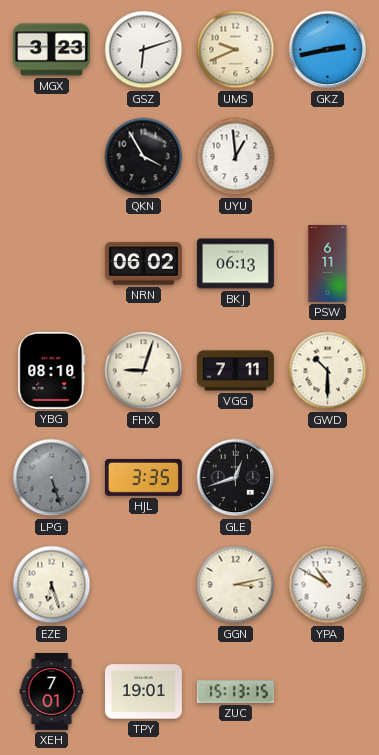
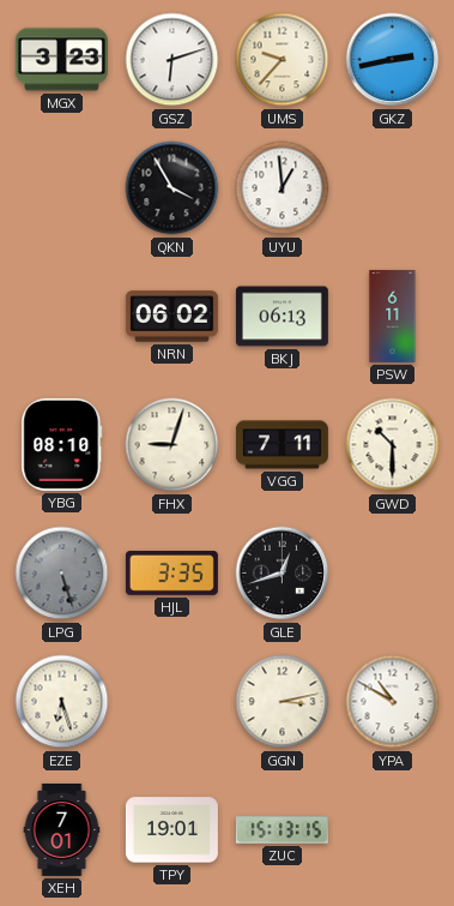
UMS: 9:41 -> 9:37 (283, 60)
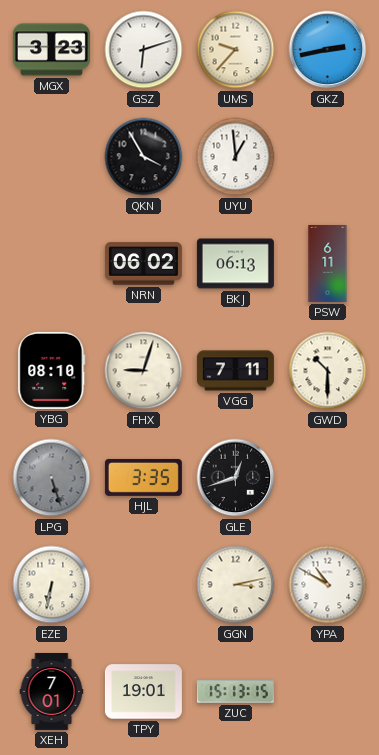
EZE: 6:27 -> 6:32 (52, 585)
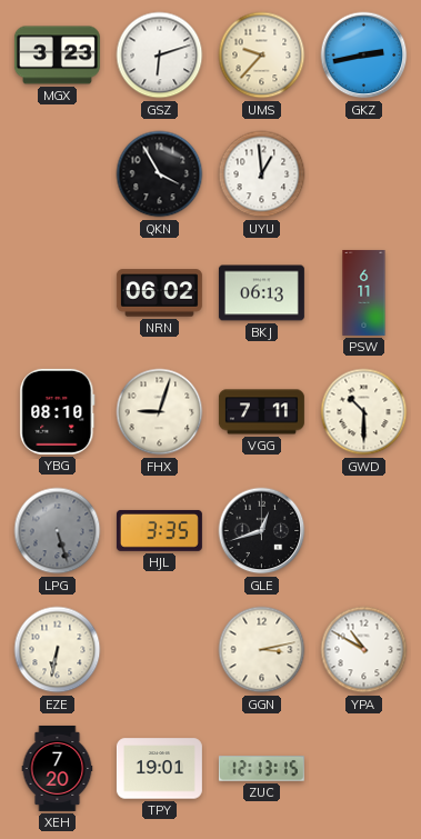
XEH: 7:01 -> 7:20 (58, 768)
ZUC: 15:13 -> 12:13 (261, 769)
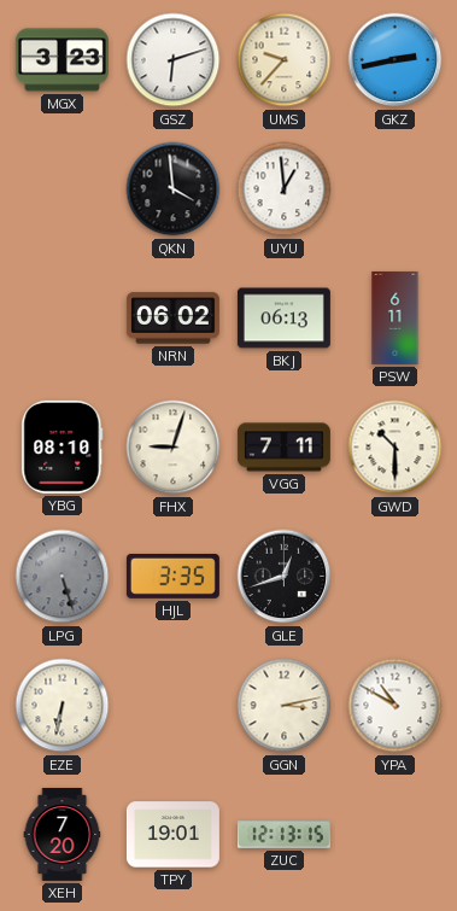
QKN: 3:55 -> 3:59 (174, 189)
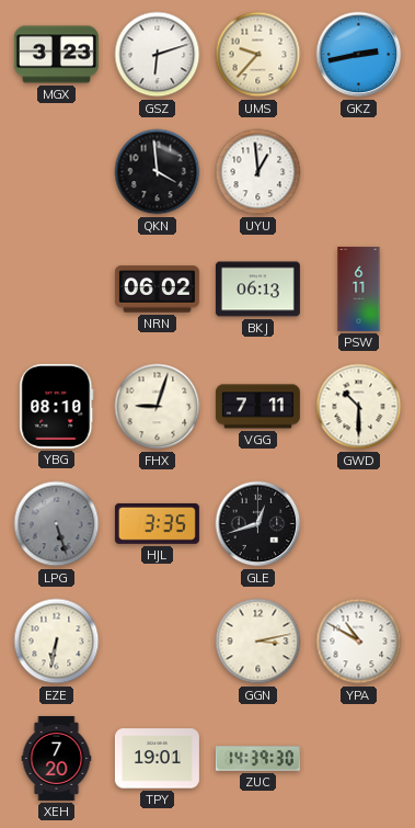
ZUC: 12:13 -> 14:39 (257, 759)
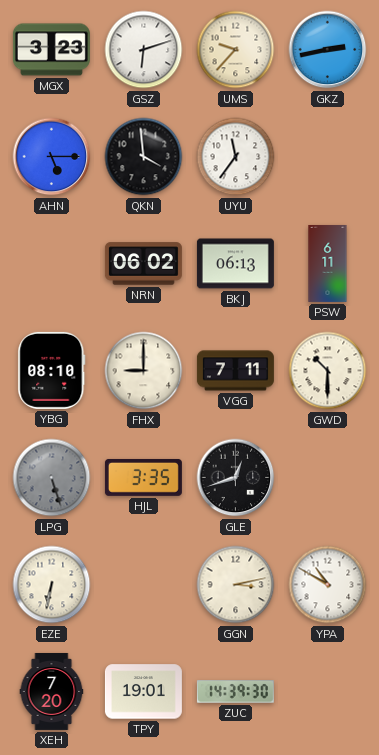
AHN: none -> 5:15 (52, 157)
UYU: 12:59 -> 11:36 (236, 157)
FHX: 9:03 -> 9:00 (144, 371)
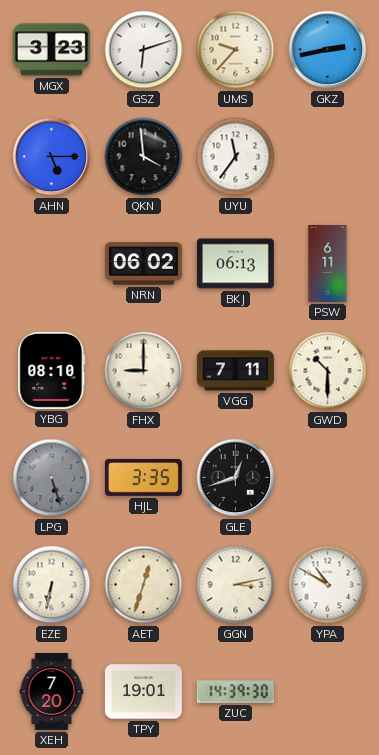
AET: none -> 12:33 (144, 585)
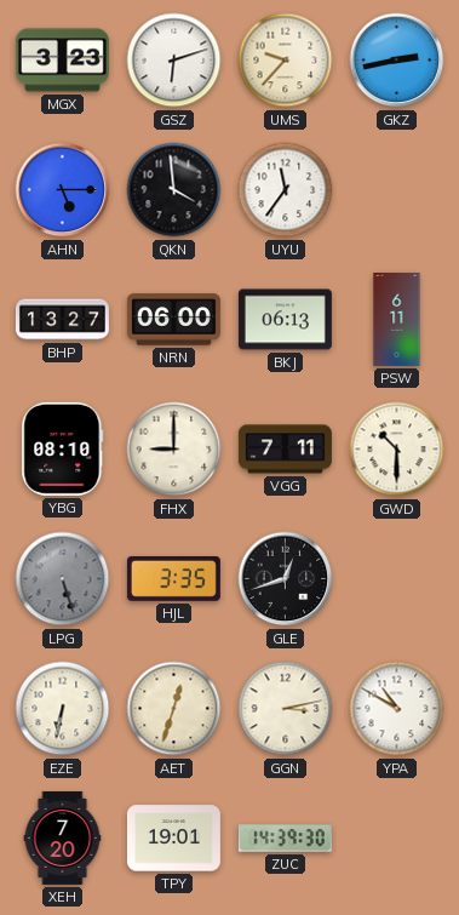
BHP: none -> 13:27 (62, 320)
NRN: 06:02 -> 06:00 (173, 320)
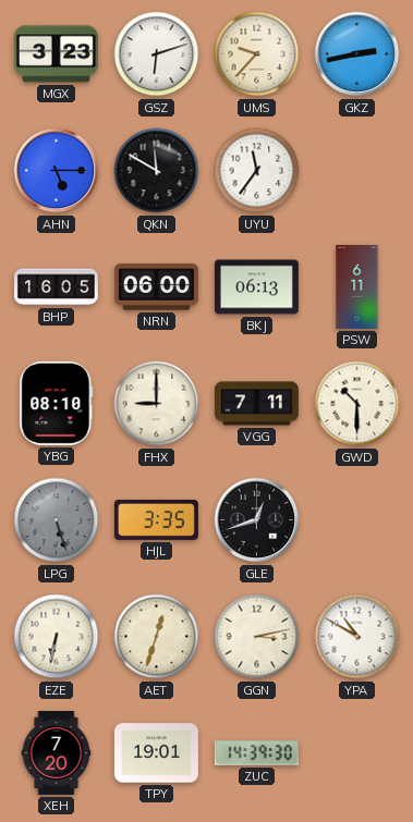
QKN: 3:59 -> 11:50 (157, 171)
BHP: 13:27 -> 16:05 (56, 287)
